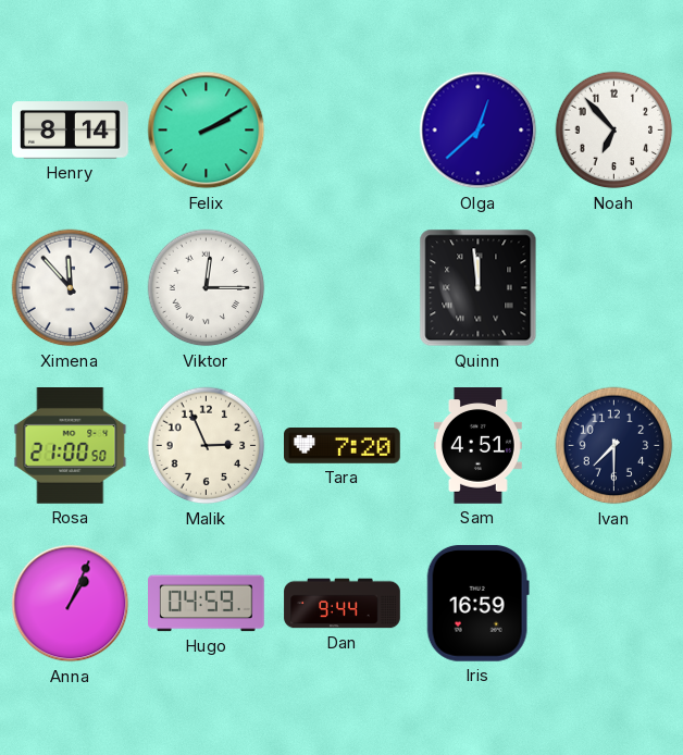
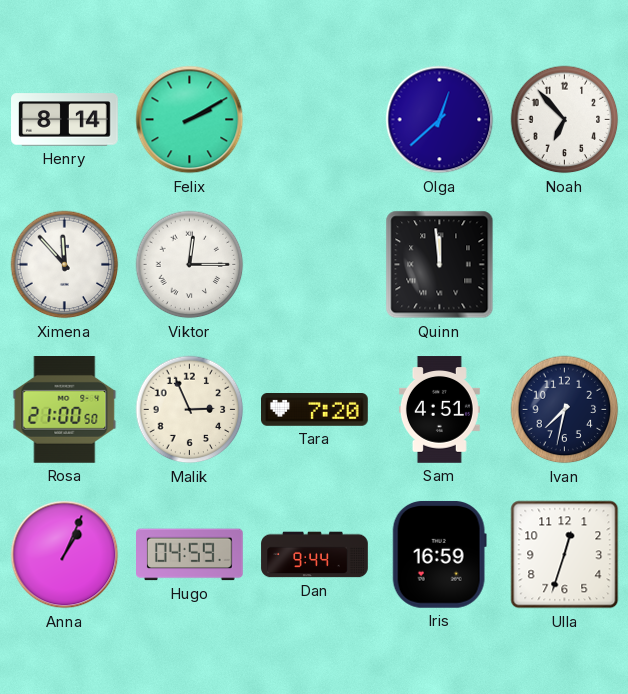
Ivan: 7:30 -> 7:32 (565, 410)
Ulla: none -> 12:33 (565, 555)
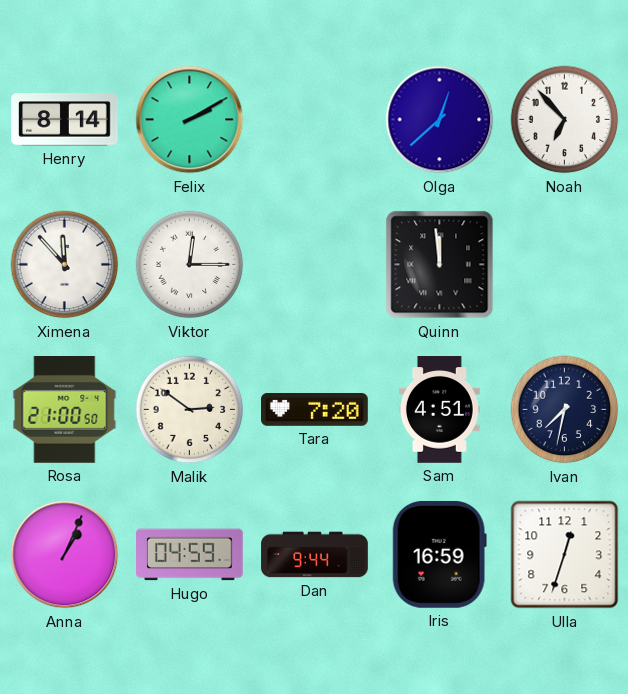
Malik: 2:56 -> 2:51 (190, 410)
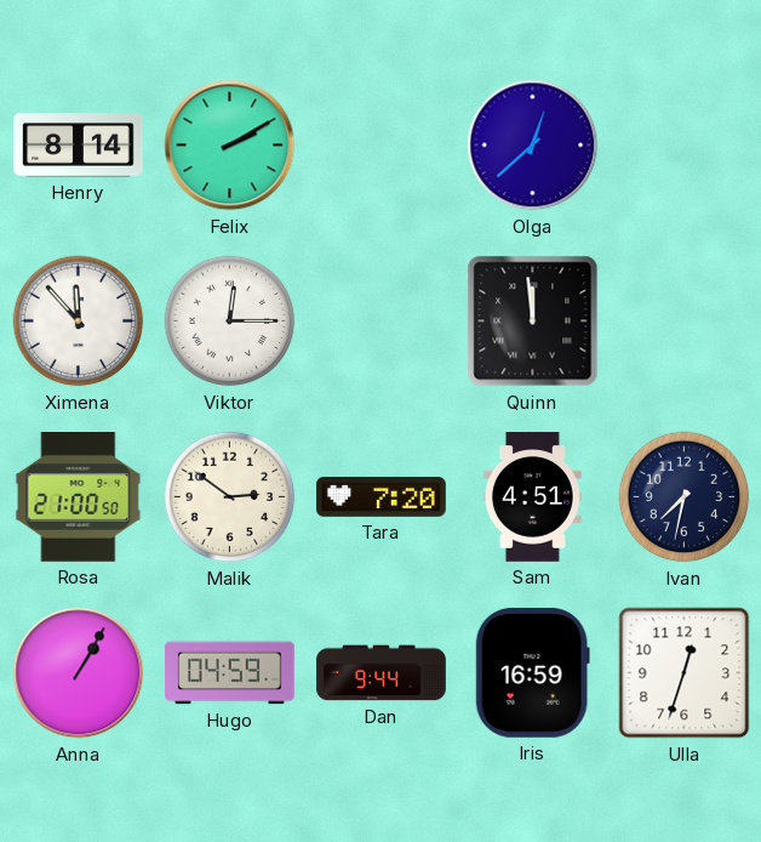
Noah: 6:53 -> none (565, 120)
Anna: 1:04 -> 1:05 (79, 673)
